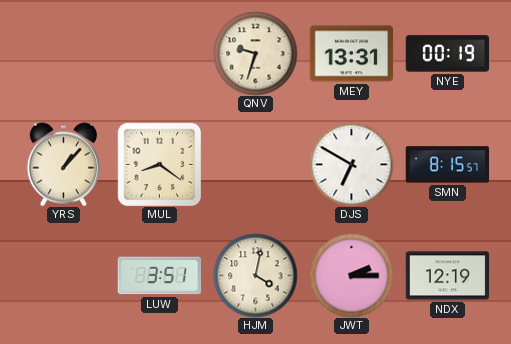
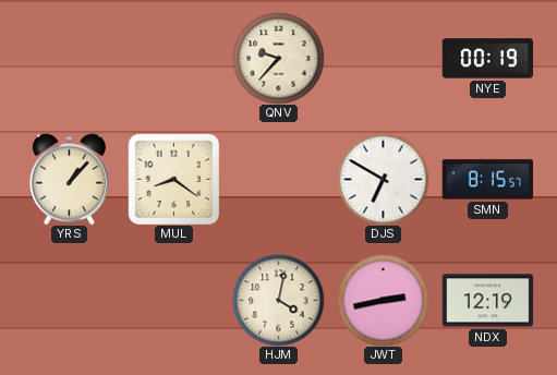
QNV: 9:33 -> 9:37 (278, 58)
MEY: 13:31 -> none (351, 54)
LUW: 3:51 -> none (159, 276)
JWT: 2:15 -> 2:43 (383, 300)
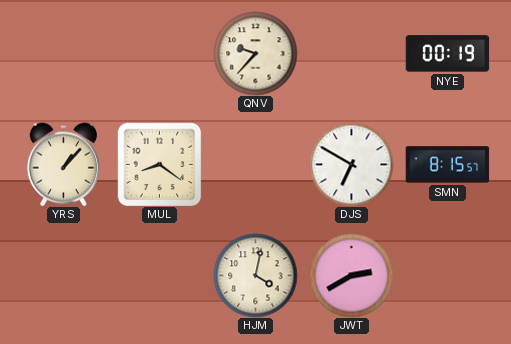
JWT: 2:43 -> 2:40 (351, 275)
NDX: 12:19 -> none (487, 301)
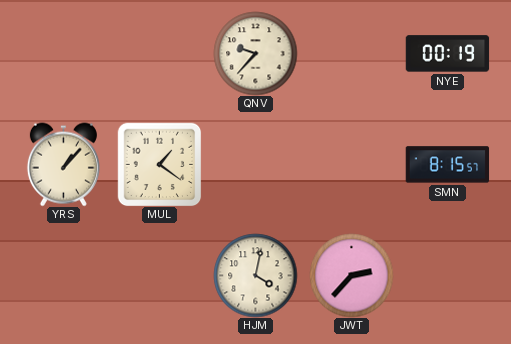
MUL: 8:21 -> 1:21 (159, 164)
DJS: 6:50 -> none (351, 164)
JWT: 2:40 -> 2:37 (351, 275)
